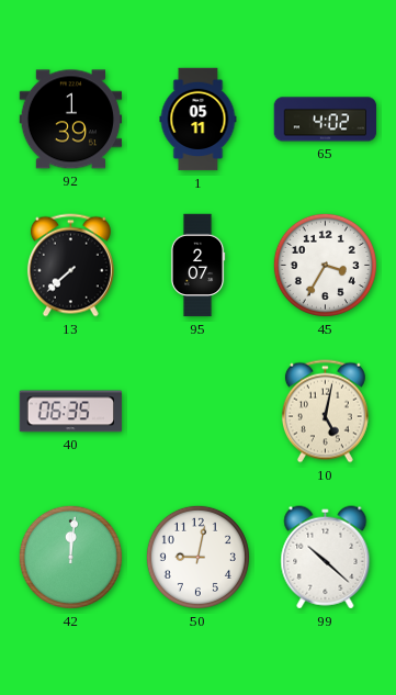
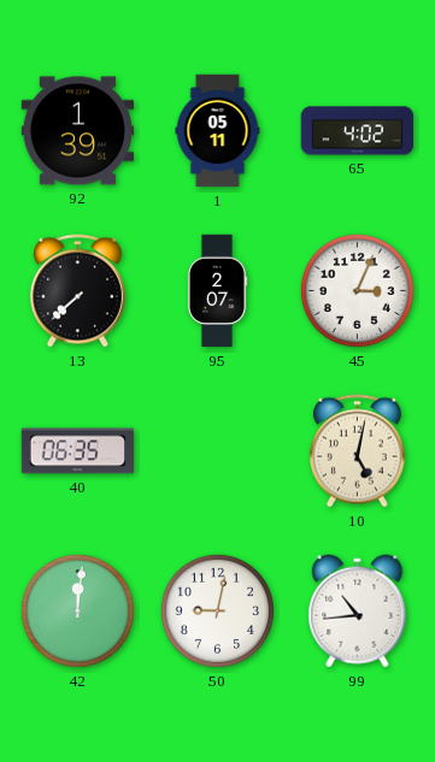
45: 3:35 -> 3:04 (357, 290)
99: 10:22 -> 10:44 (358, 612)
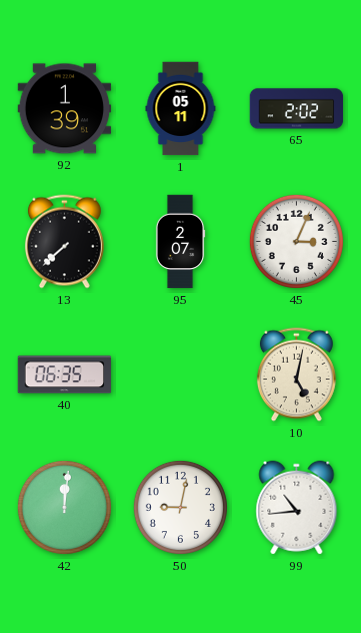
65: 4:02 -> 2:02 (297, 109)
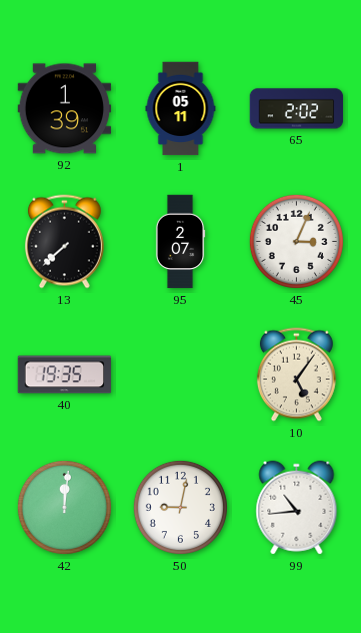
40: 06:35 -> 19:35 (65, 375)
10: 5:02 -> 5:06 (296, 375)
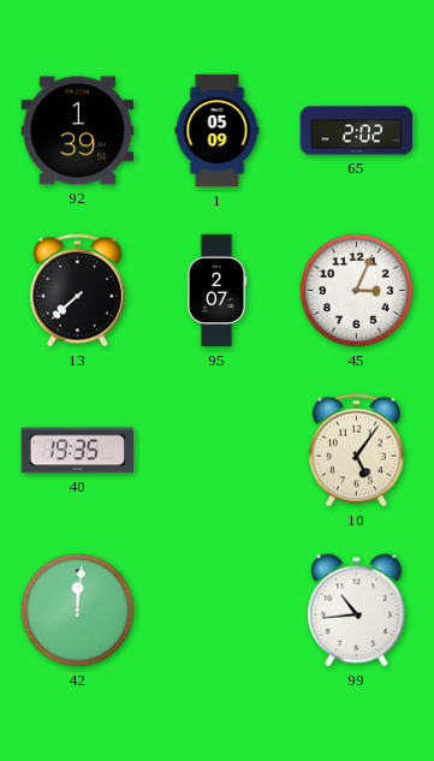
1: 05:11 -> 05:09 (218, 131)
50: 9:02 -> none (180, 507)
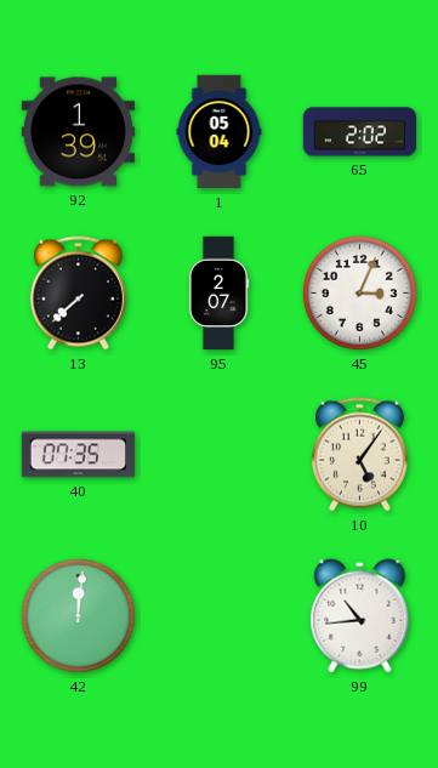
1: 05:09 -> 05:04 (220, 132)
40: 19:35 -> 07:35 (79, 455)
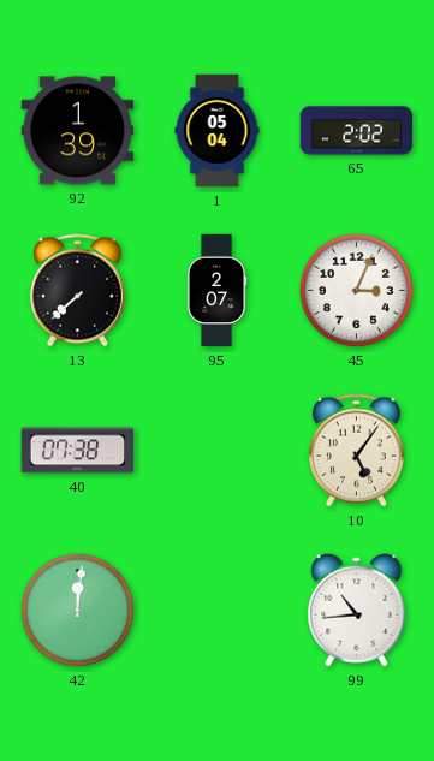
40: 07:35 -> 07:38 (78, 451)
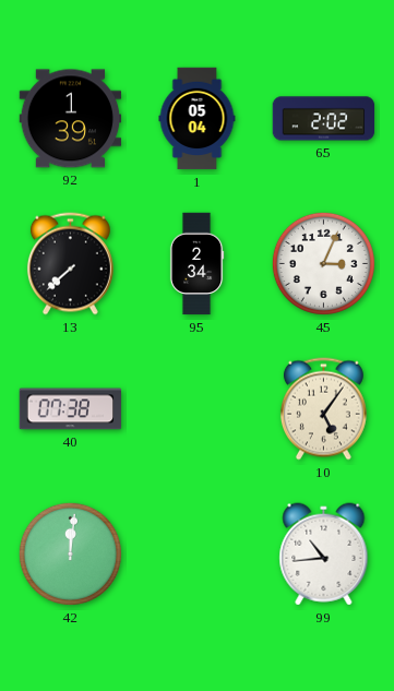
95: 2:07 -> 2:34 (196, 264)
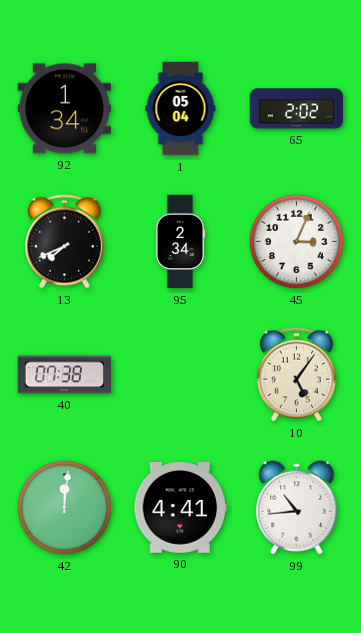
92: 1:39 -> 1:34 (65, 109)
13: 7:38 -> 7:41 (64, 242)
90: none -> 4:41 (181, 508)
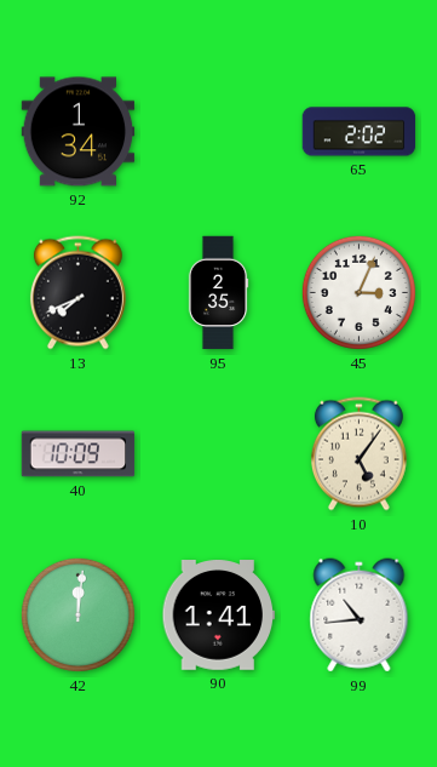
1: 05:04 -> none (181, 109)
95: 2:34 -> 2:35 (218, 293)
40: 07:38 -> 10:09 (79, 454)
90: 4:41 -> 1:41 (219, 616)
